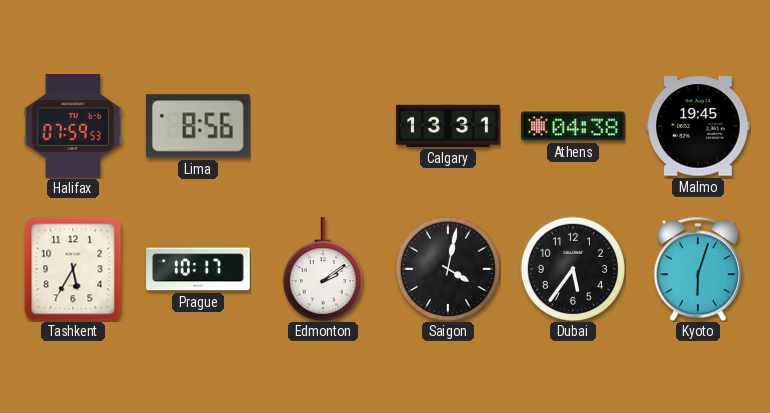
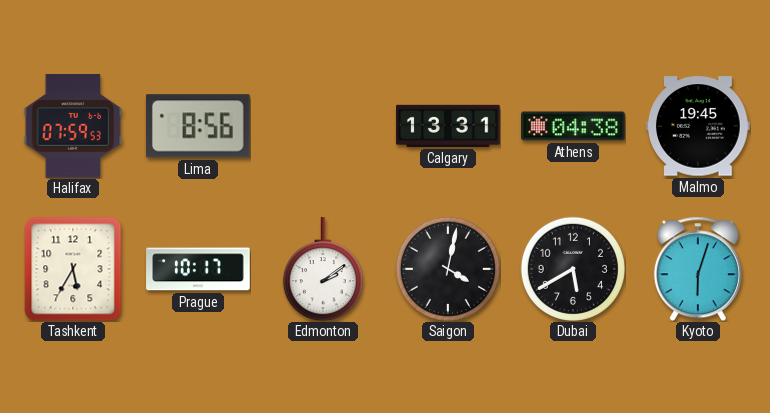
Dubai: 5:36 -> 5:40 (573, 269)
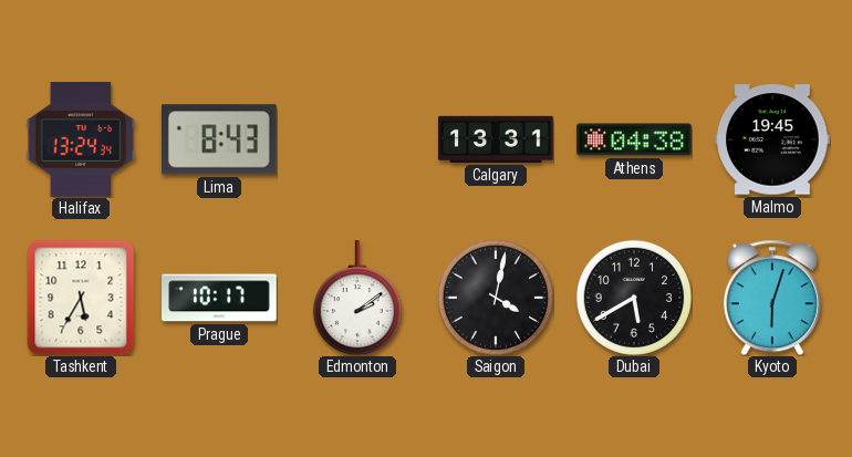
Halifax: 07:59 -> 13:24 (81, 139)
Lima: 8:56 -> 8:43 (219, 139)
